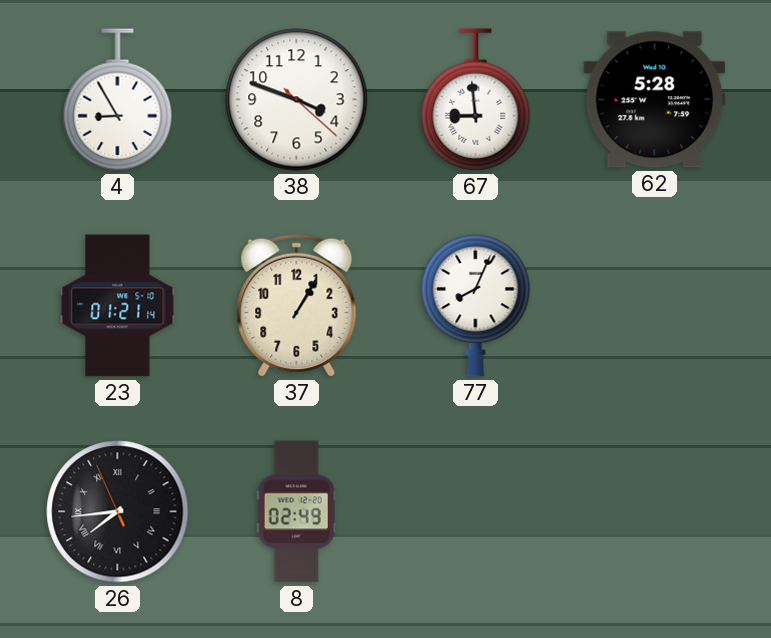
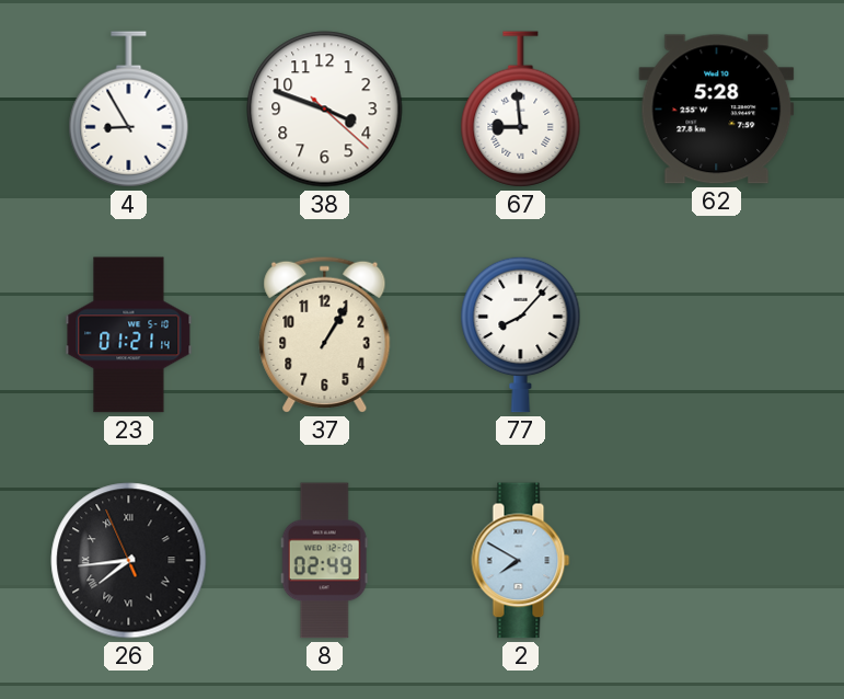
77: 8:04 -> 8:07 (521, 334)
2: none -> 7:50 (521, 561)
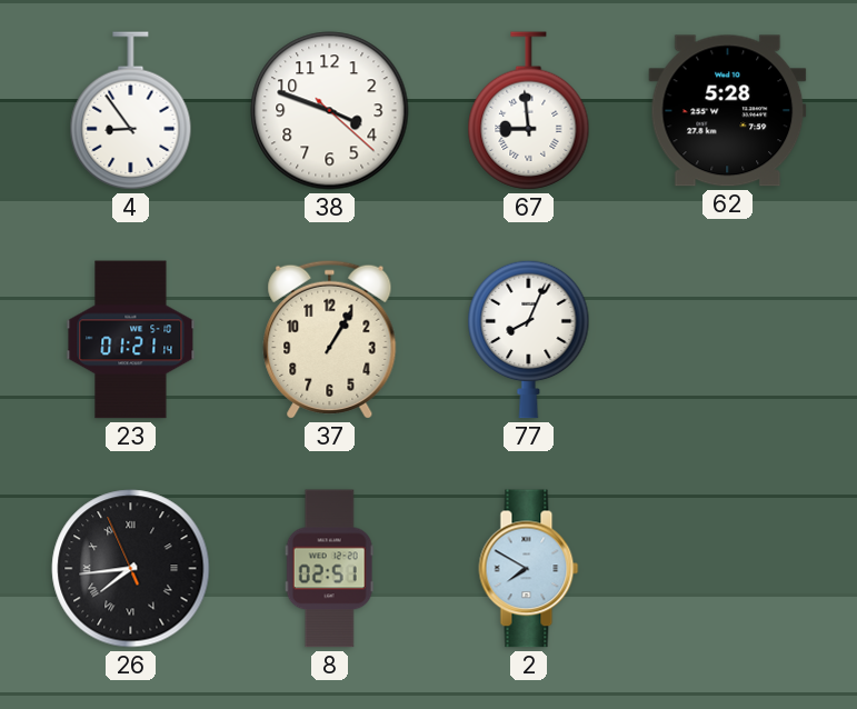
4: 8:55 -> 8:54 (131, 111)
77: 8:07 -> 8:04 (529, 339)
8: 02:49 -> 02:51 (329, 569)
